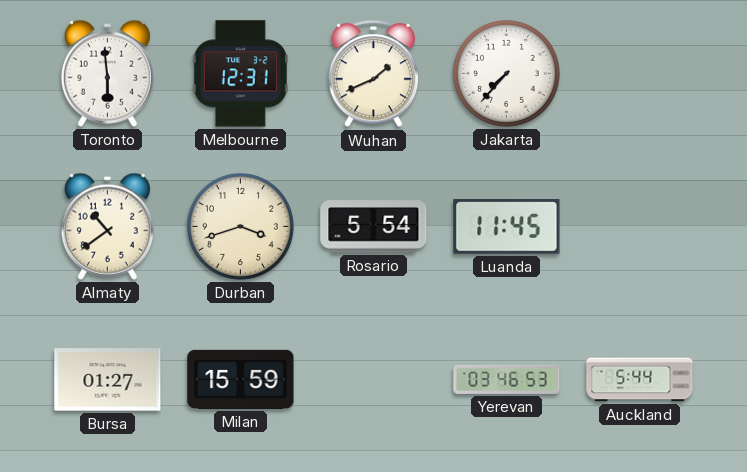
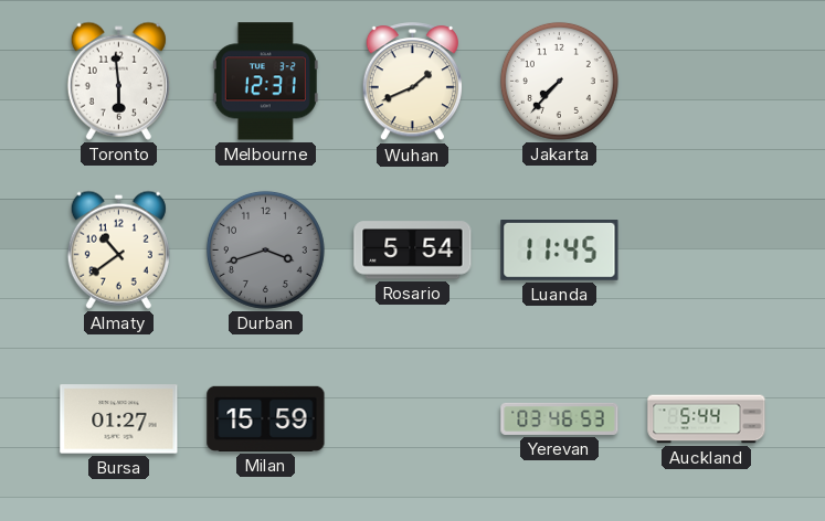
Durban dial: cream -> grey (265, 249)
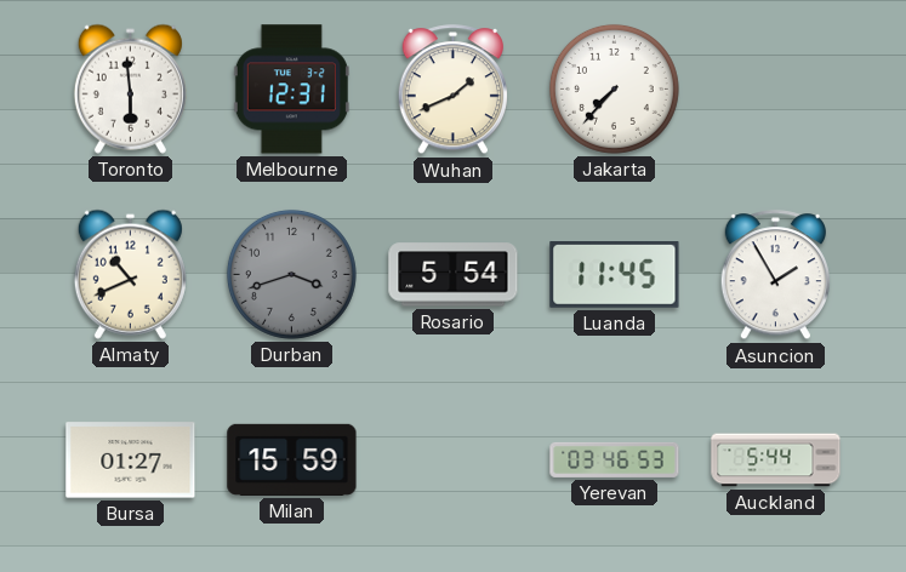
Almaty: 10:39 -> 10:41 (130, 274)
Asuncion: none -> 1:55 (775, 275)
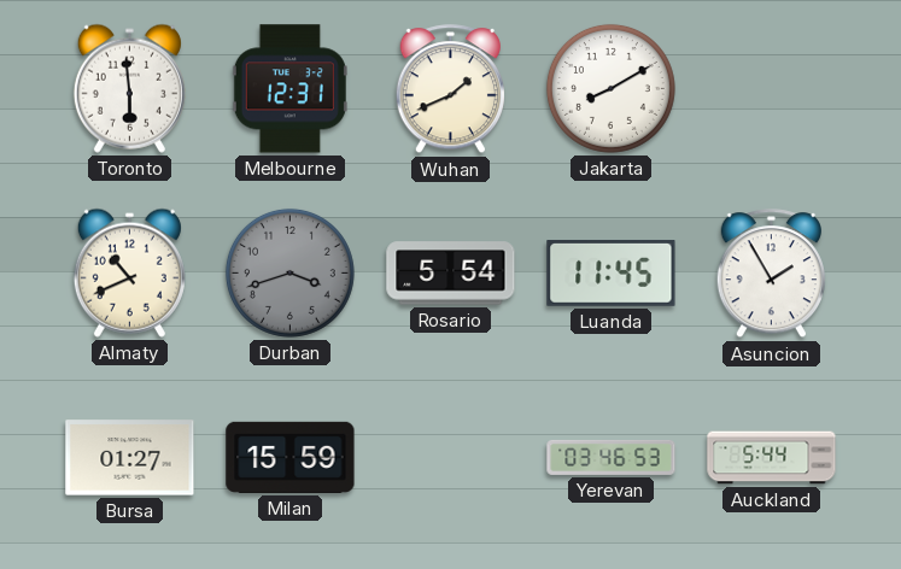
Jakarta: 7:37 -> 8:10 (610, 88)
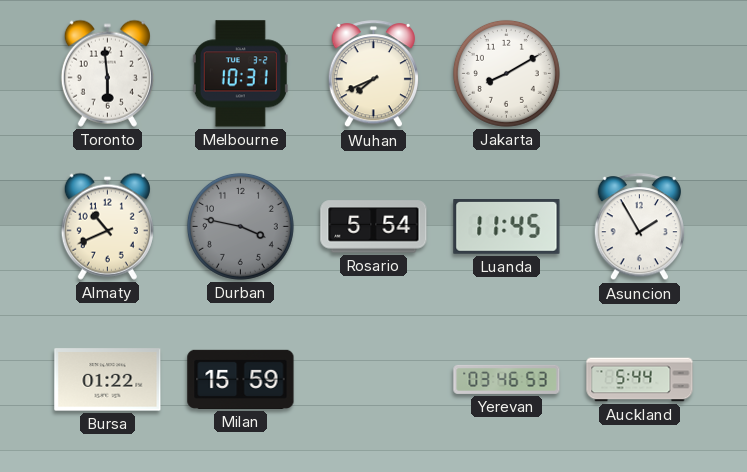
Melbourne: 12:31 -> 10:31 (240, 74)
Wuhan: 1:41 -> 7:41 (373, 74)
Durban: 3:42 -> 3:47 (240, 226)
Bursa: 01:27 -> 01:22 (108, 380)
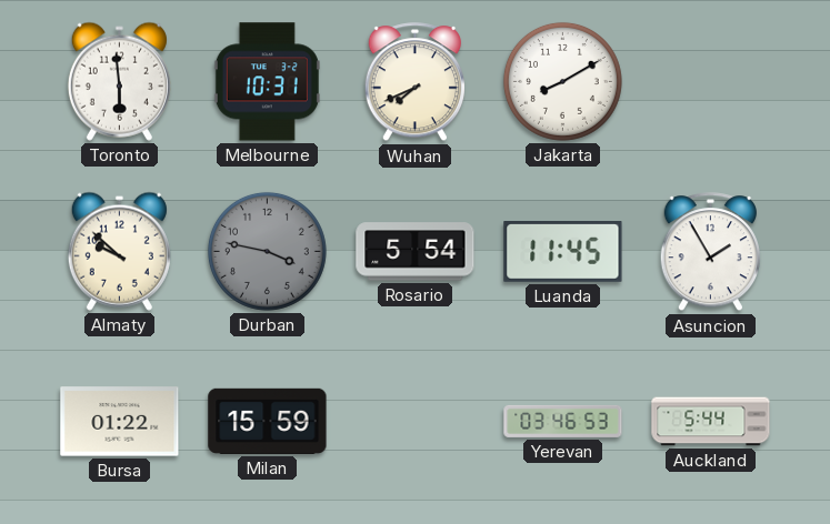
Almaty: 10:41 -> 9:52 (119, 251)
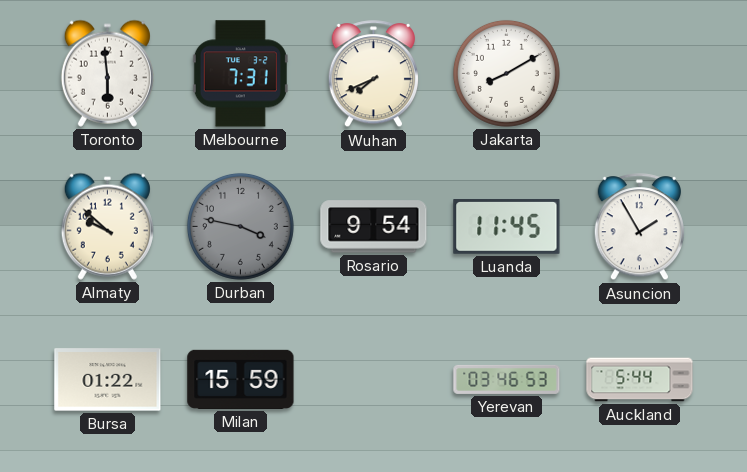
Melbourne: 10:31 -> 7:31 (240, 74)
Rosario: 5:54 -> 9:54 (374, 227)
